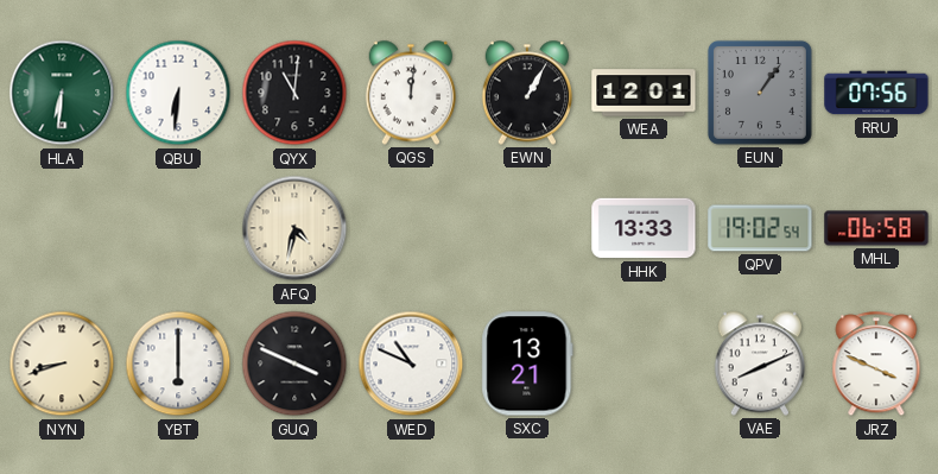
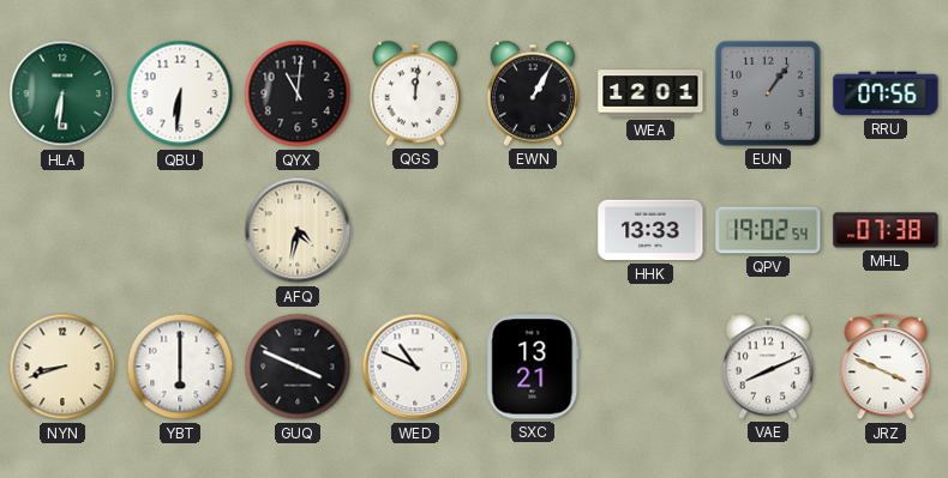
MHL: 06:58 -> 07:38 (886, 230)
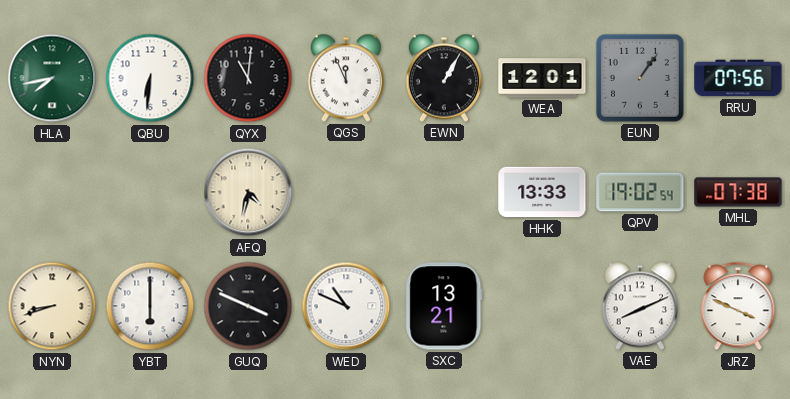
HLA: 6:31 -> 7:43 (52, 78)
QGS: 12:01 -> 11:56 (345, 78)
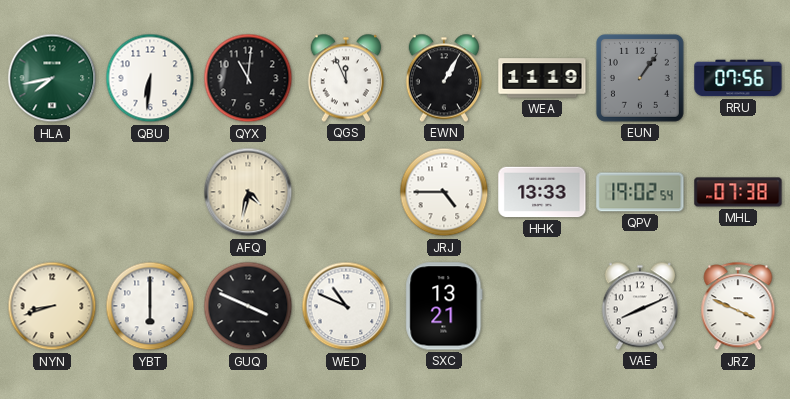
WEA: 12:01 -> 11:19 (542, 78)
JRJ: none -> 4:45 (444, 192)
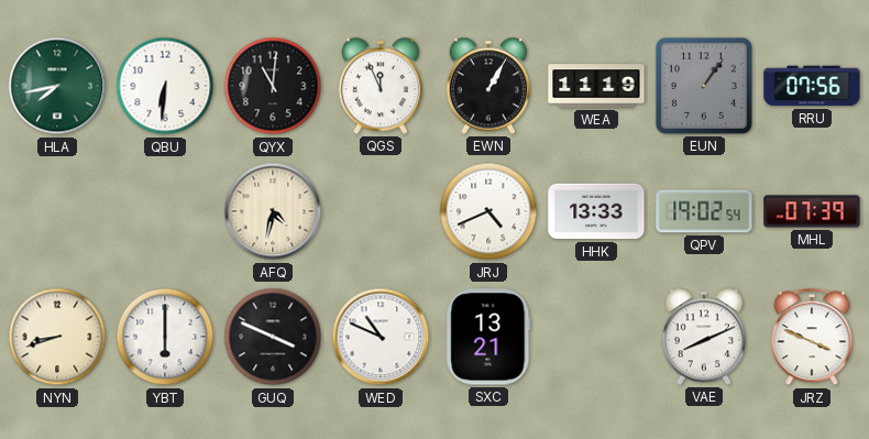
JRJ: 4:45 -> 4:41 (488, 211)
MHL: 07:38 -> 07:39 (812, 211)
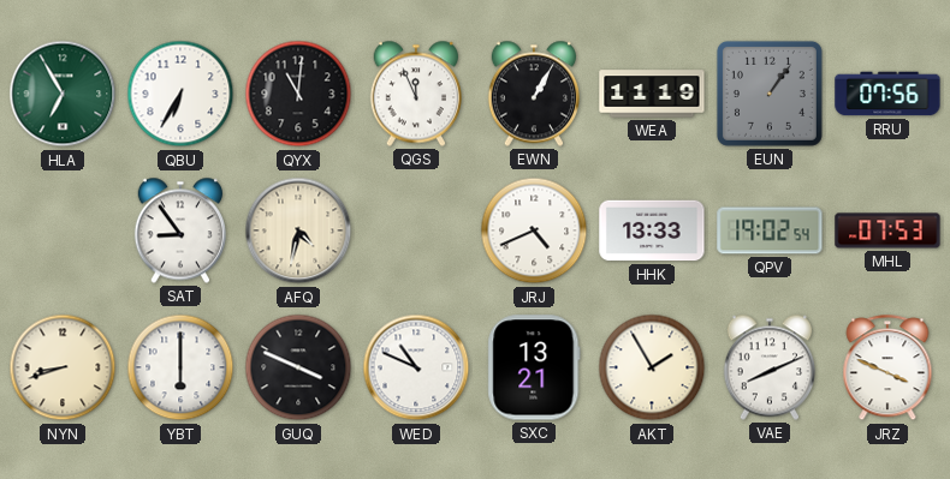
HLA: 7:43 -> 6:55 (63, 94)
QBU: 6:31 -> 6:35 (180, 94)
SAT: none -> 8:54 (179, 230)
MHL: 07:39 -> 07:53 (887, 230)
AKT: none -> 1:55 (652, 367)
